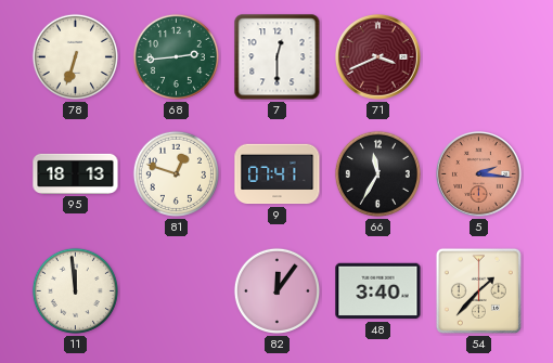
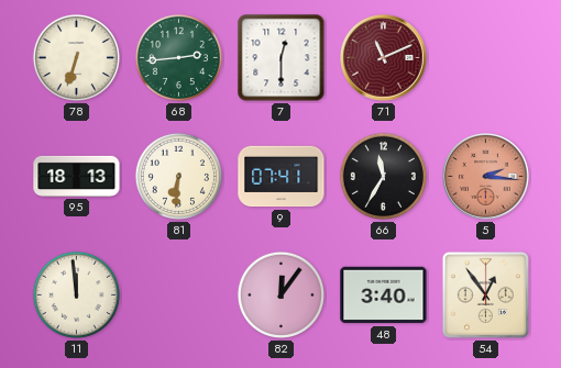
71: 3:41 -> 11:11 (384, 58)
81: 12:48 -> 6:31 (178, 176)
54: 1:37 -> 12:54 (485, 294)
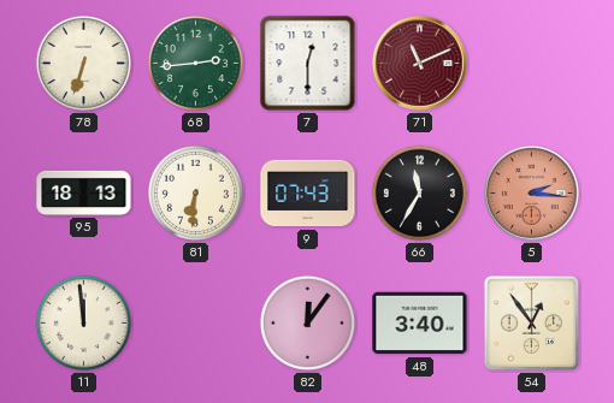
9: 07:41 -> 07:43 (308, 194)
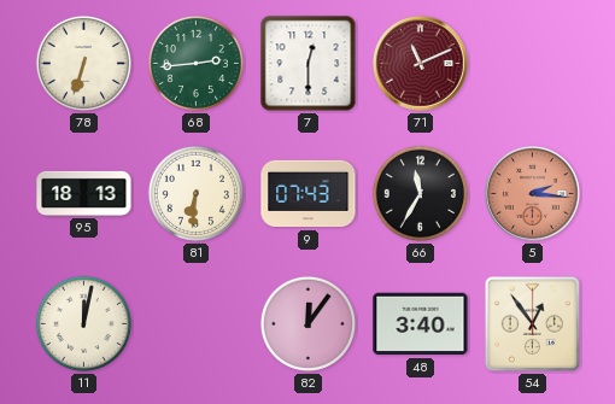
11: 11:59 -> 12:02 (83, 323)
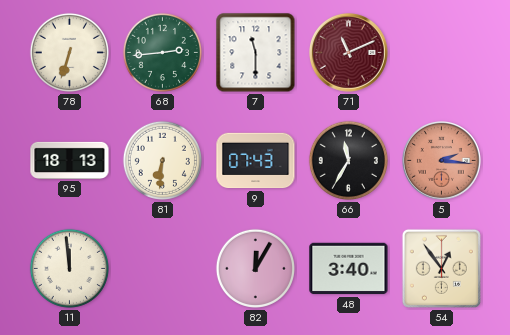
7: 12:30 -> 11:30 (256, 53)
11: 12:02 -> 11:59 (69, 268)
82: 12:06 -> 12:05 (255, 268)
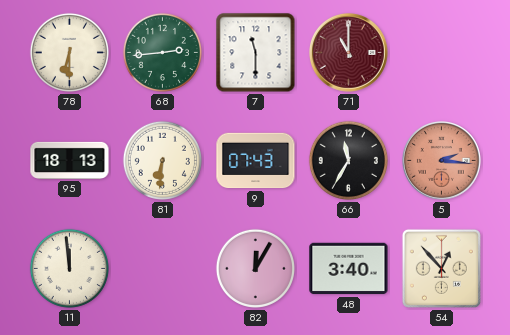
78: 6:33 -> 6:30 (69, 52)
71: 11:11 -> 11:00 (349, 53)
54: 12:54 -> 12:53 (441, 268)
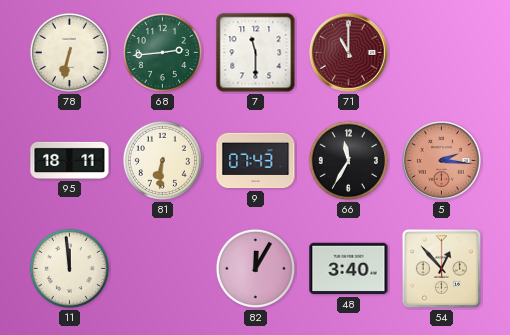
78: 6:30 -> 6:32 (69, 52)
95: 18:13 -> 18:11 (70, 160)
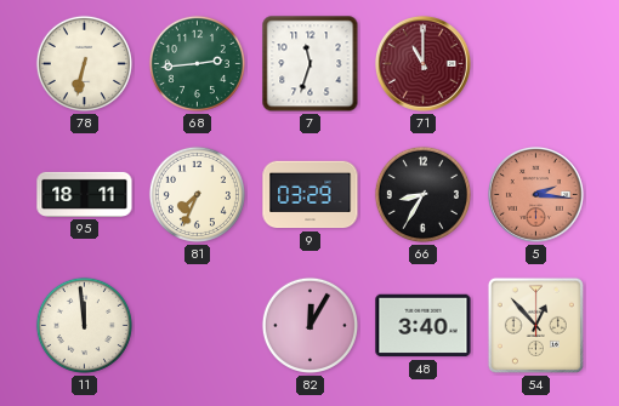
7: 11:30 -> 11:33 (311, 64)
81: 6:31 -> 7:34 (197, 194)
9: 07:43 -> 03:29 (311, 195)
66: 11:35 -> 8:35 (422, 194)
